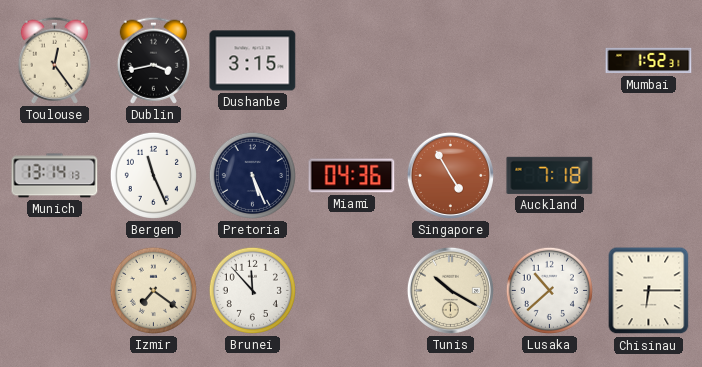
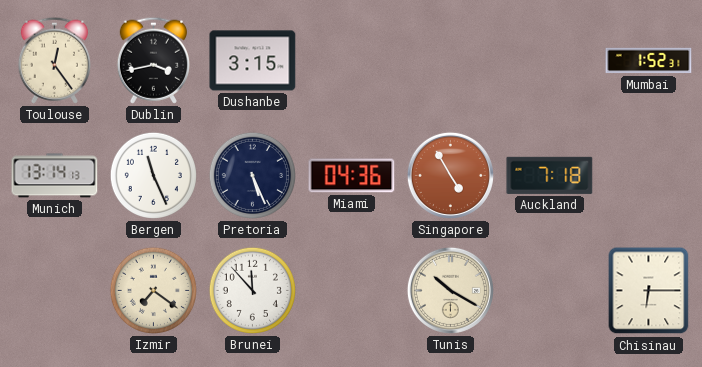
Lusaka: 10:38 -> none (549, 290)
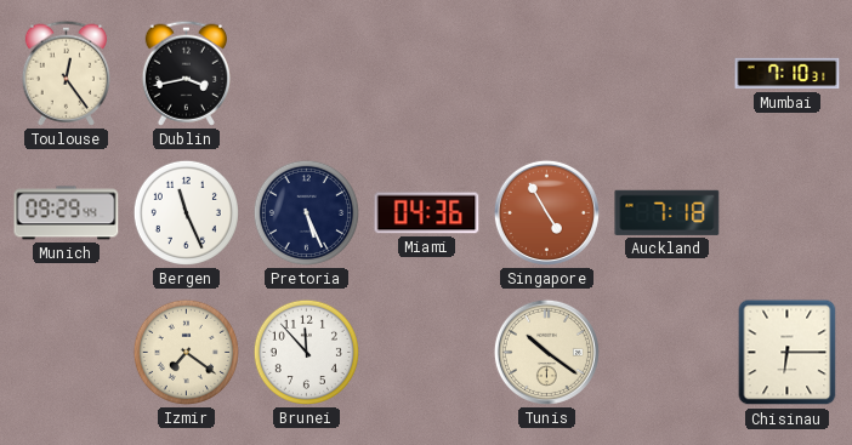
Dushanbe: 3:15 -> none (253, 61)
Mumbai: 1:52 -> 7:10 (788, 74)
Munich: 13:14 -> 09:29 (67, 213)
Tunis: 10:20 -> 10:21 (546, 352)
